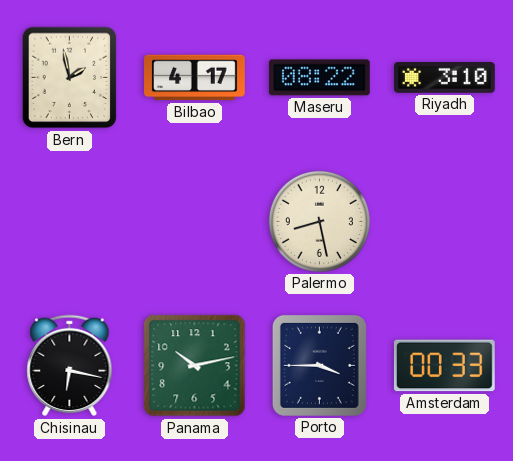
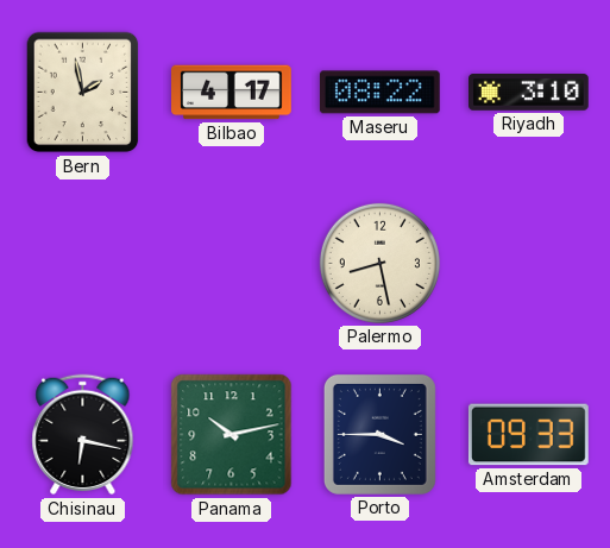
Amsterdam: 00:33 -> 09:33 (528, 435)
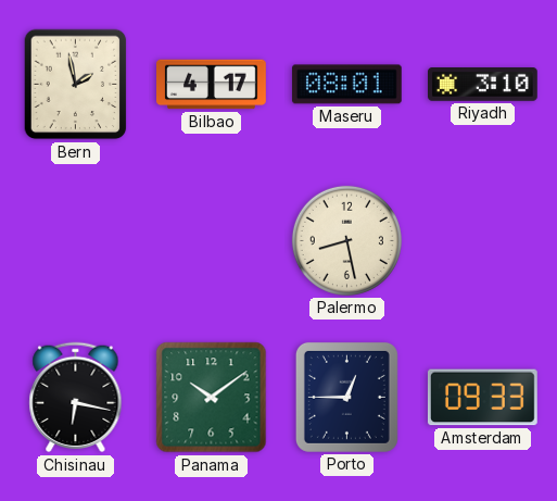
Maseru: 08:22 -> 08:01 (346, 85)
Panama: 10:13 -> 10:09 (212, 398)
Porto: 3:45 -> 12:45 (346, 397)
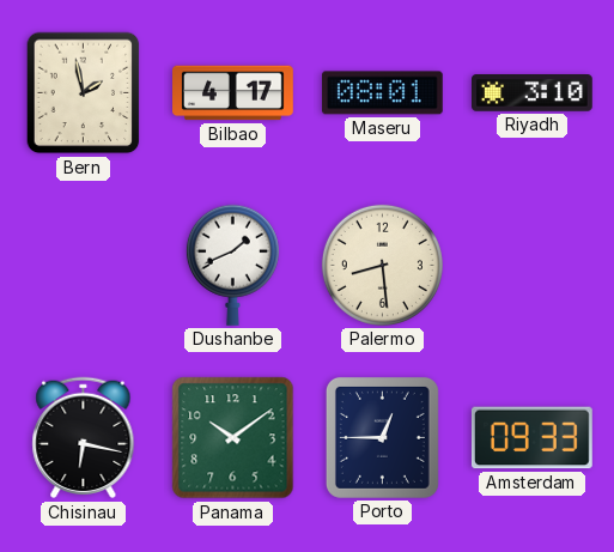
Dushanbe: none -> 1:41 (232, 265)
Palermo: 8:28 -> 8:29 (382, 265)
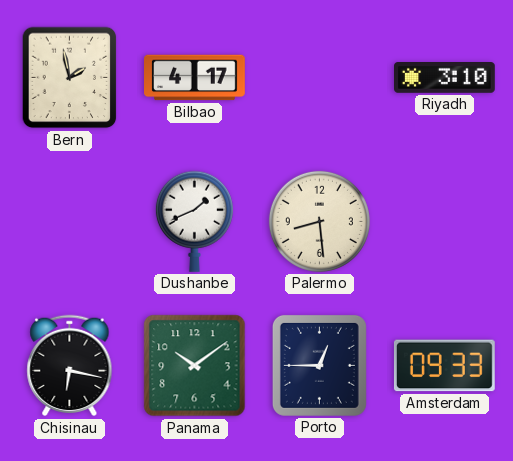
Maseru: 08:01 -> none (382, 93)
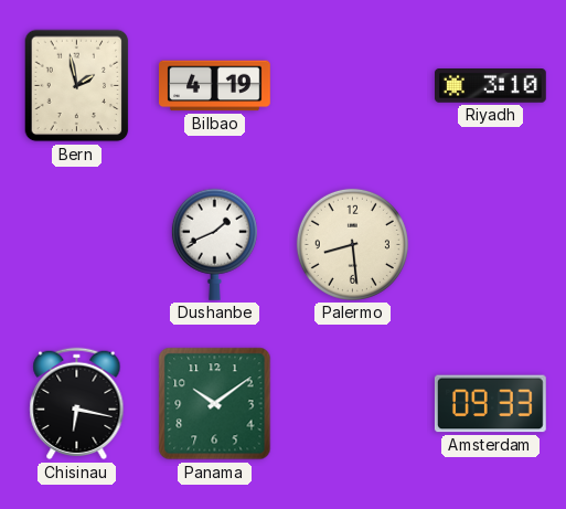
Bilbao: 4:17 -> 4:19 (215, 86)
Porto: 12:45 -> none (319, 365)
